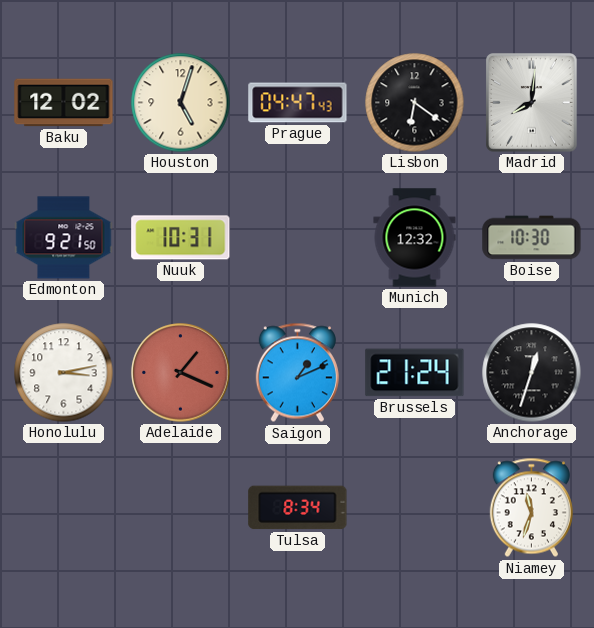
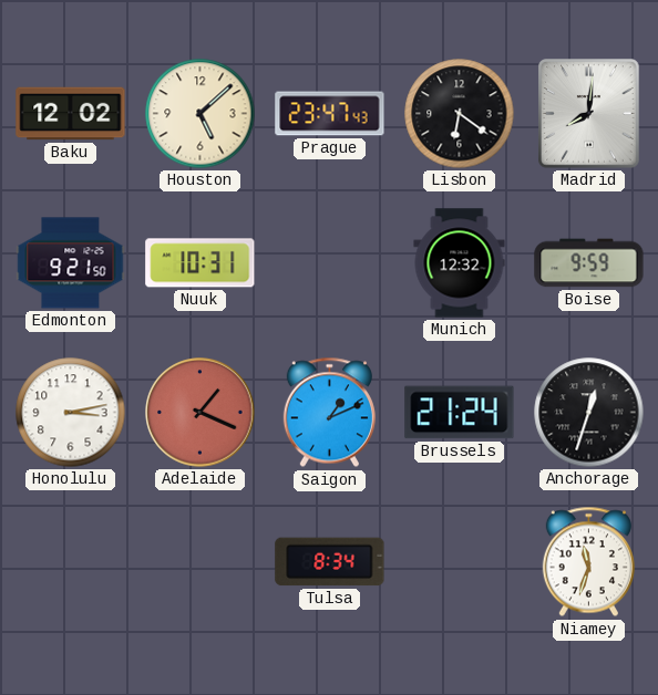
Houston: 5:03 -> 5:08 (201, 114)
Prague: 04:47 -> 23:47 (330, 114)
Boise: 10:30 -> 9:59 (589, 263)
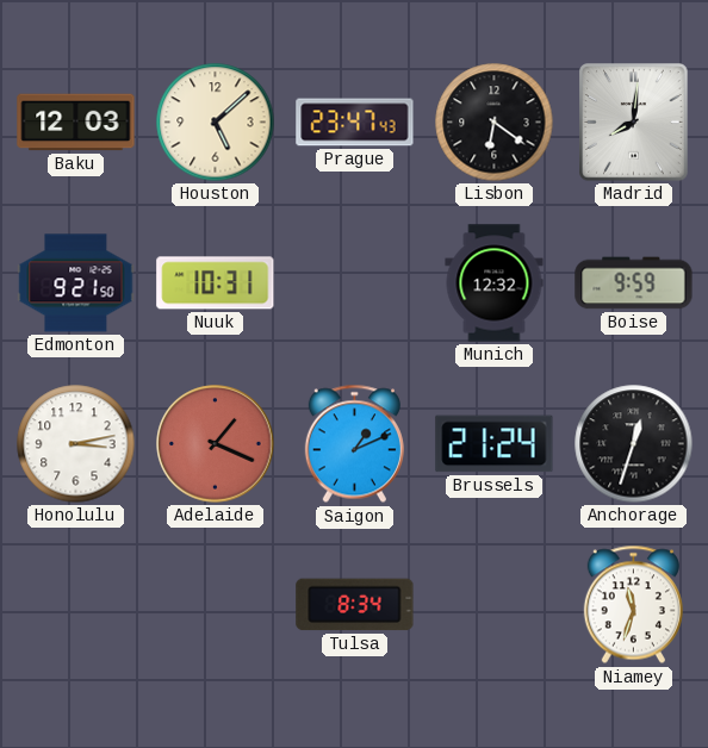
Baku: 12:02 -> 12:03 (76, 123)
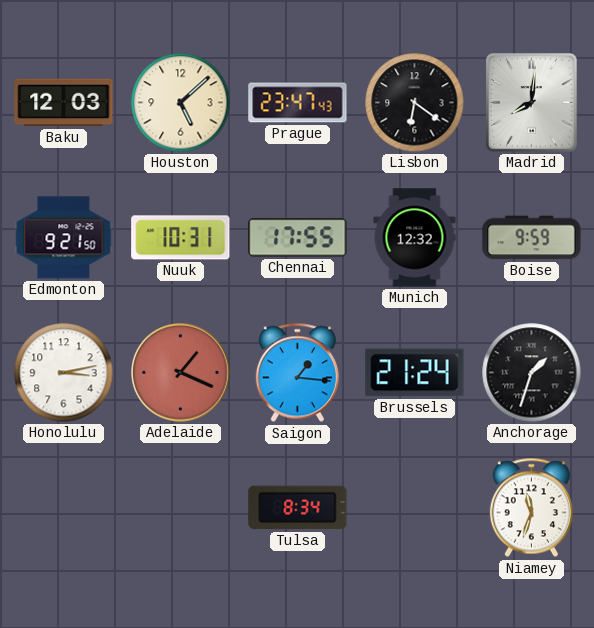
Chennai: none -> 17:55 (298, 238)
Saigon: 1:11 -> 1:16 (297, 373)
Anchorage: 12:33 -> 1:33 (532, 373)
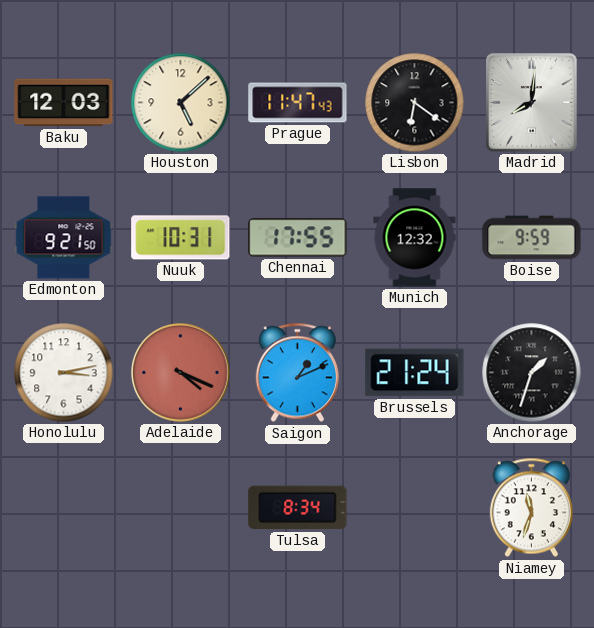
Prague: 23:47 -> 11:47 (298, 103)
Adelaide: 1:19 -> 4:19 (181, 373)
Saigon: 1:16 -> 1:11 (297, 373)
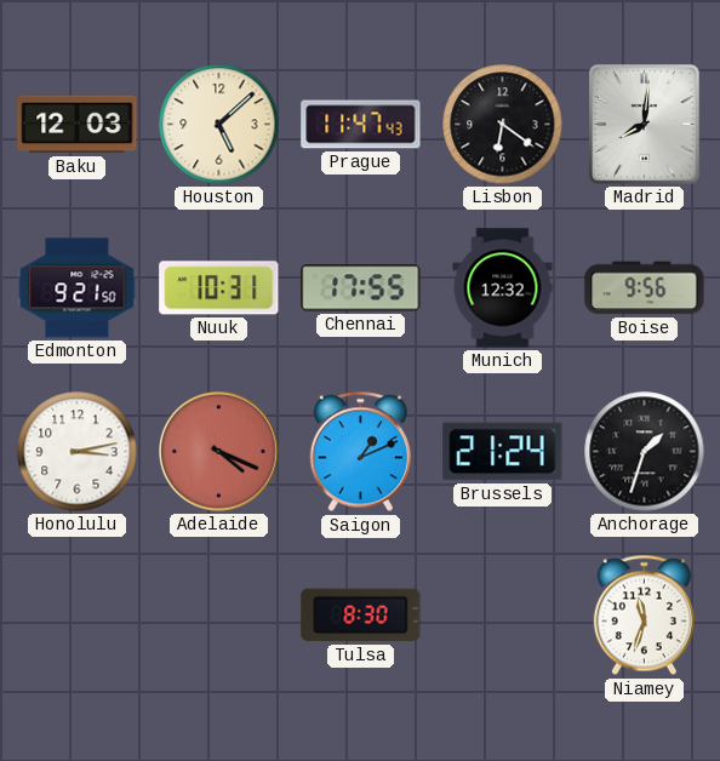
Boise: 9:59 -> 9:56 (645, 288)
Tulsa: 8:34 -> 8:30 (361, 616)
